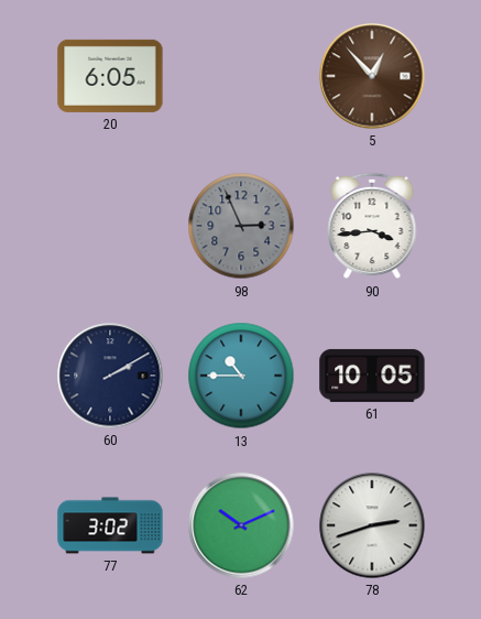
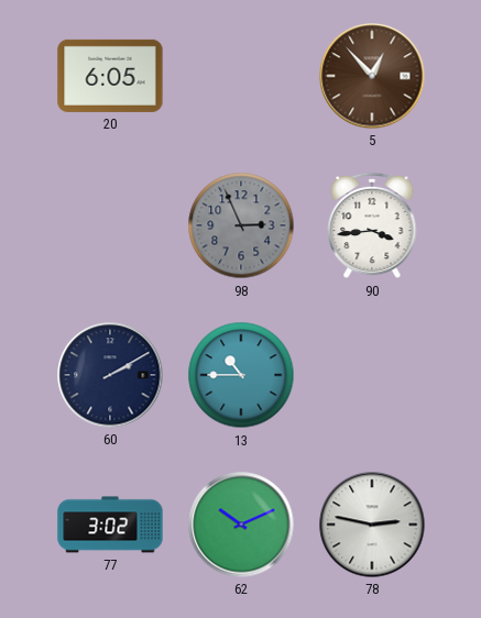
61: 10:05 -> none (372, 376)
78: 2:42 -> 2:47 (372, 525)
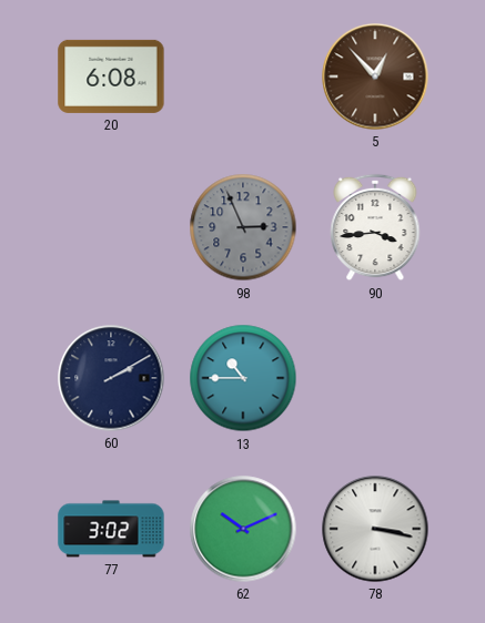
20: 6:05 -> 6:08 (111, 76)
78: 2:47 -> 3:17 (375, 529)
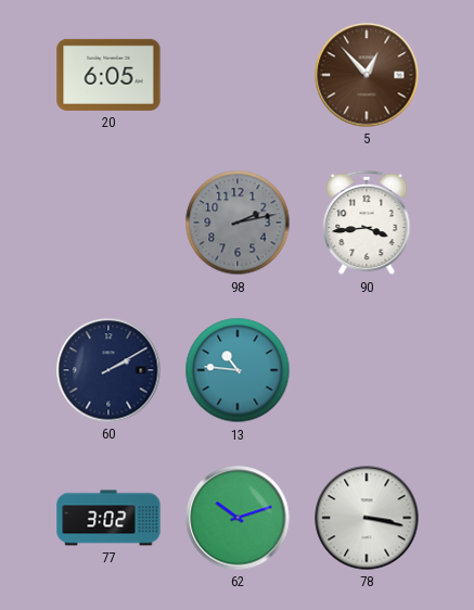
20: 6:08 -> 6:05 (108, 75)
98: 2:56 -> 2:13 (238, 223)
13: 10:45 -> 10:46 (238, 370)
62: 10:11 -> 10:12 (238, 518)
